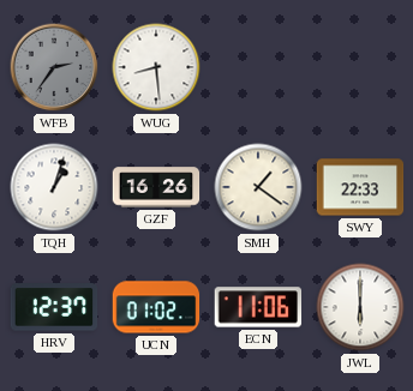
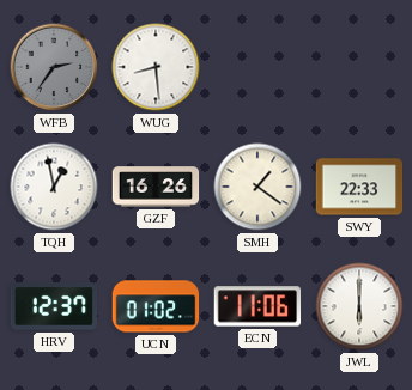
TQH: 1:03 -> 12:58 (54, 187)
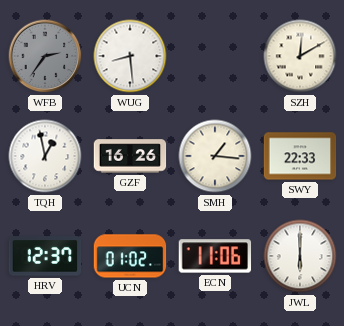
SZH: none -> 12:10 (300, 56)
SMH: 1:21 -> 1:16 (215, 156)
